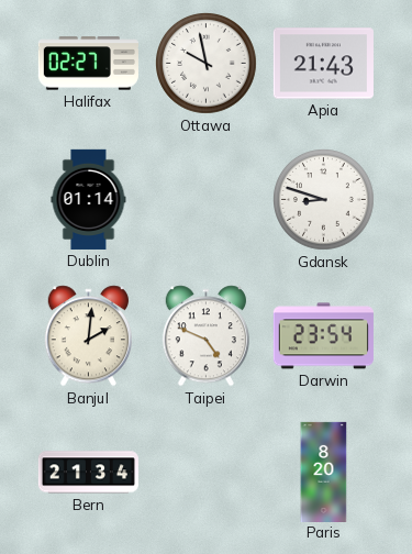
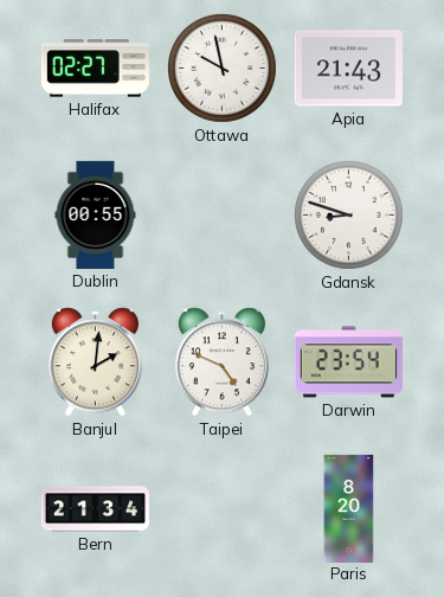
Dublin: 01:14 -> 00:55 (96, 214)
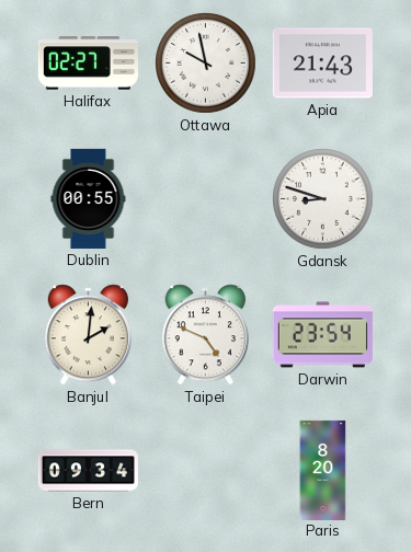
Bern: 21:34 -> 09:34 (88, 471)
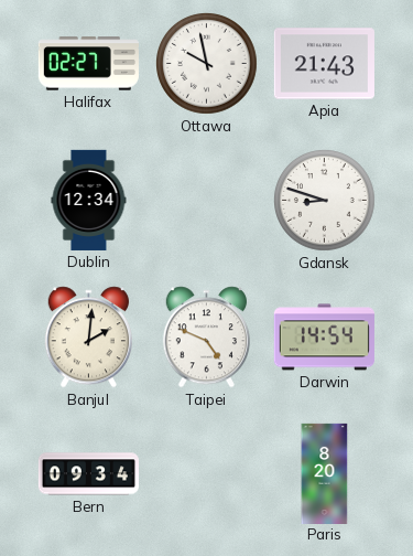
Dublin: 00:55 -> 12:34 (89, 200)
Darwin: 23:54 -> 14:54 (324, 338)
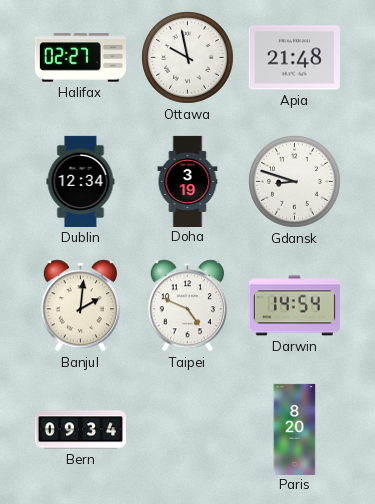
Apia: 21:43 -> 21:48 (294, 58)
Doha: none -> 3:19 (188, 181)
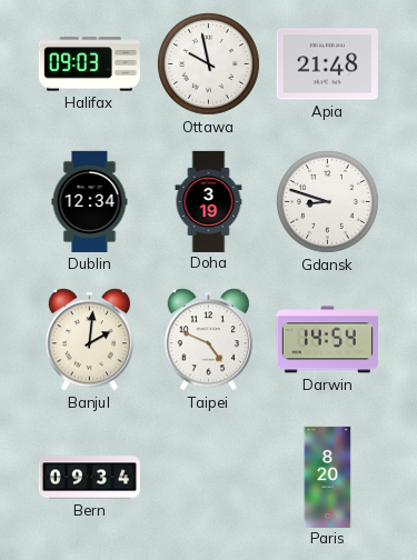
Halifax: 02:27 -> 09:03 (89, 64)
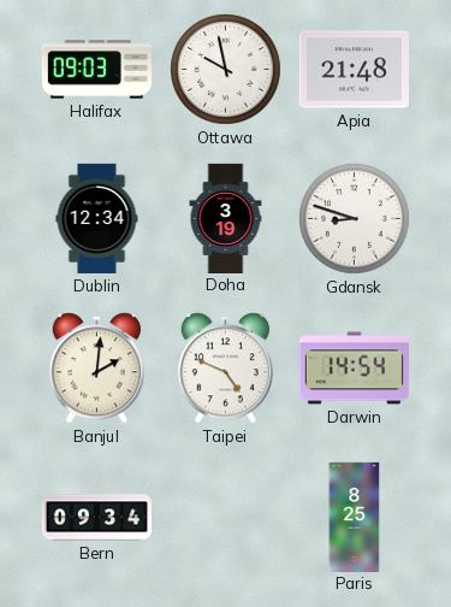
Paris: 8:20 -> 8:25 (355, 517)
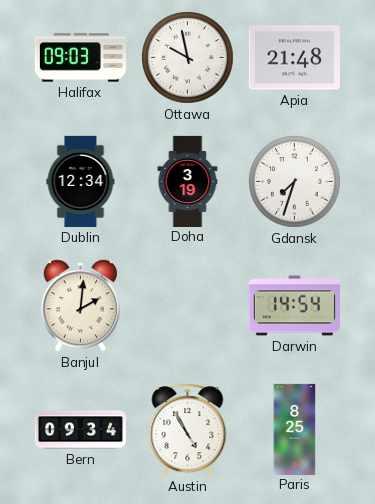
Gdansk: 8:48 -> 7:33 (295, 182)
Taipei: 4:49 -> none (225, 369)
Austin: none -> 4:55 (188, 430)
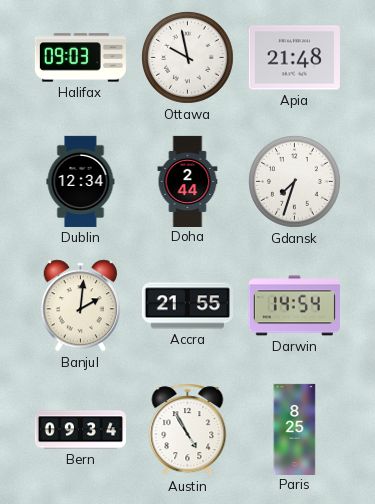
Doha: 3:19 -> 2:44 (188, 181)
Accra: none -> 21:55 (187, 306)
